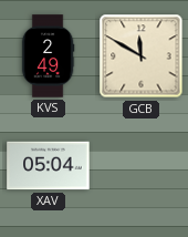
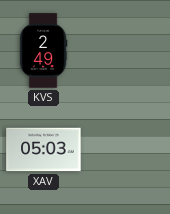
GCB: 11:50 -> none (142, 56)
XAV: 05:04 -> 05:03 (44, 150)
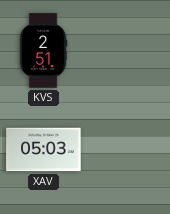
KVS: 2:49 -> 2:51 (43, 51)
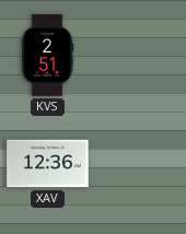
XAV: 05:03 -> 12:36 (48, 164)
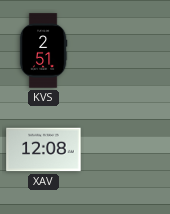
XAV: 12:36 -> 12:08 (44, 150)
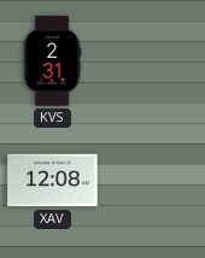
KVS: 2:51 -> 2:31 (52, 61)
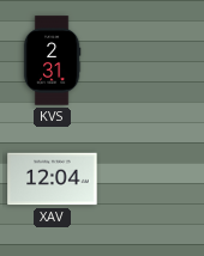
XAV: 12:08 -> 12:04 (53, 179)
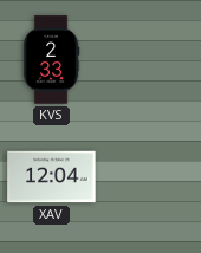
KVS: 2:31 -> 2:33 (51, 60)
